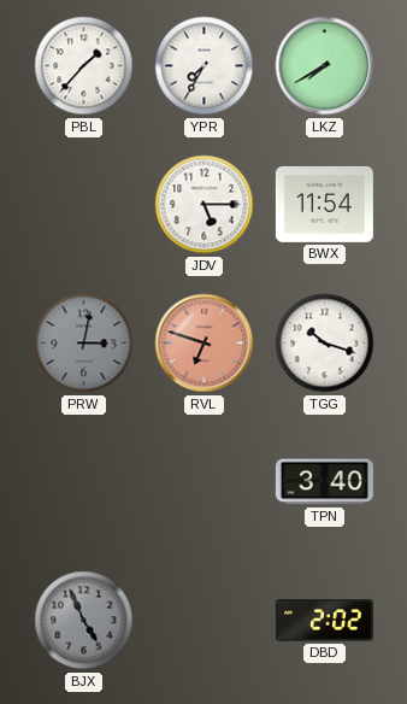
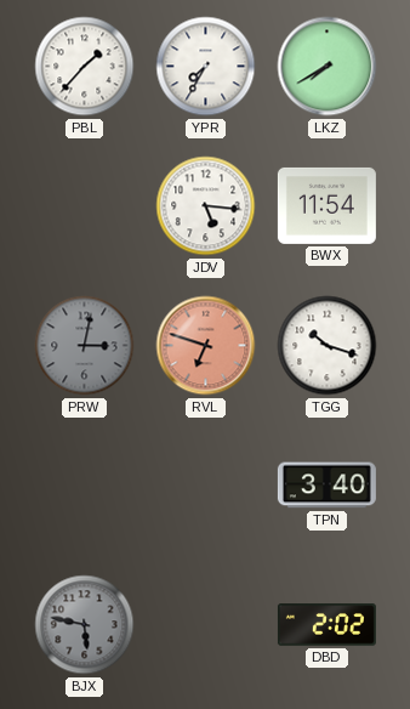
JDV: 5:15 -> 5:16 (206, 206)
BJX: 4:56 -> 5:47 (85, 625)
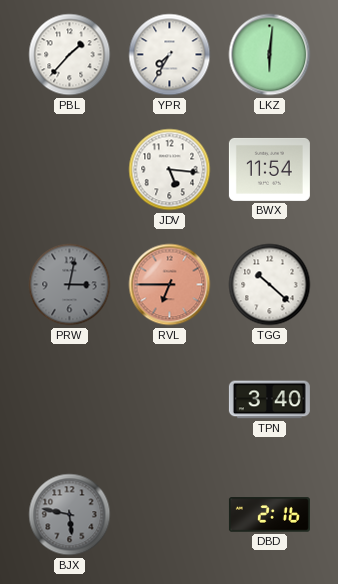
LKZ: 7:40 -> 6:01 (270, 55)
RVL: 6:48 -> 6:45 (170, 285)
TGG: 10:18 -> 10:22 (270, 285)
DBD: 2:02 -> 2:16 (269, 515)
